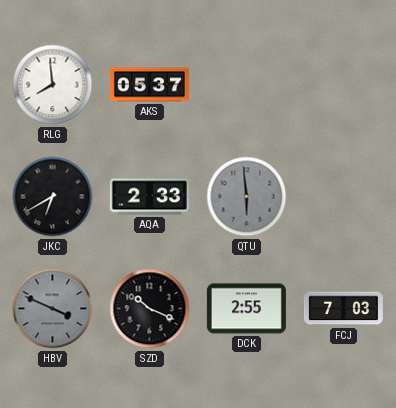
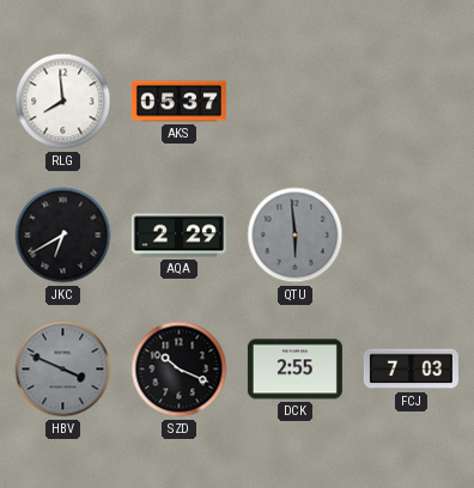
AQA: 2:33 -> 2:29 (178, 236)
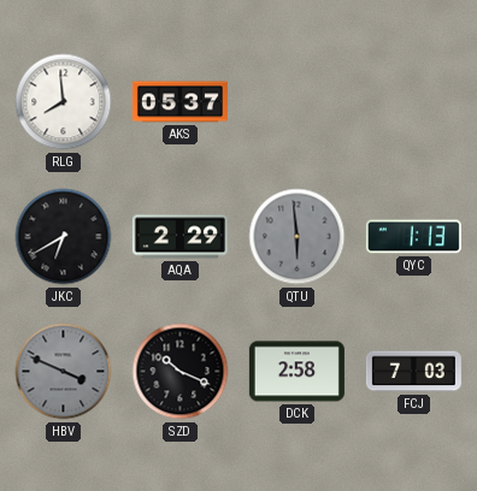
QYC: none -> 1:13 (413, 237)
DCK: 2:55 -> 2:58 (296, 372)
